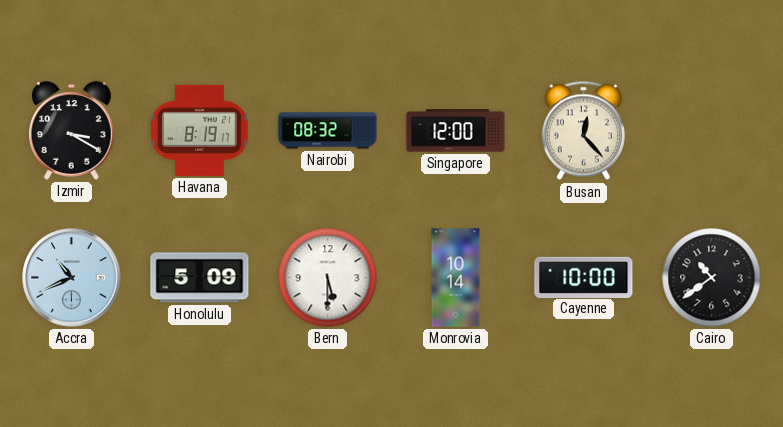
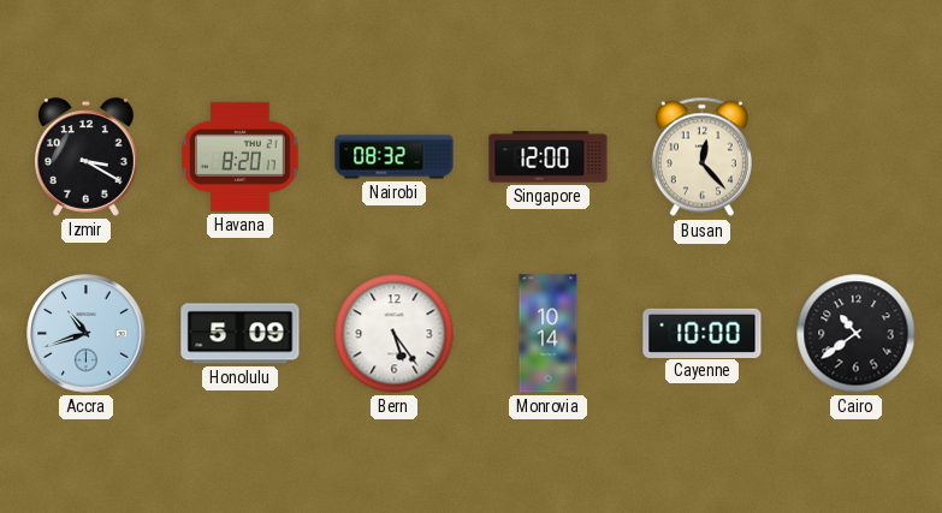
Havana: 8:19 -> 8:20 (241, 156)
Accra: 10:41 -> 10:42 (87, 334)
Bern: 5:30 -> 5:24 (395, 334)
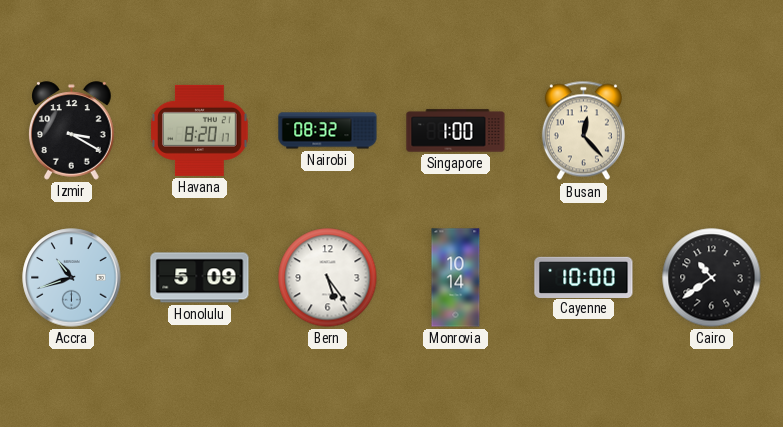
Singapore: 12:00 -> 1:00 (456, 131)
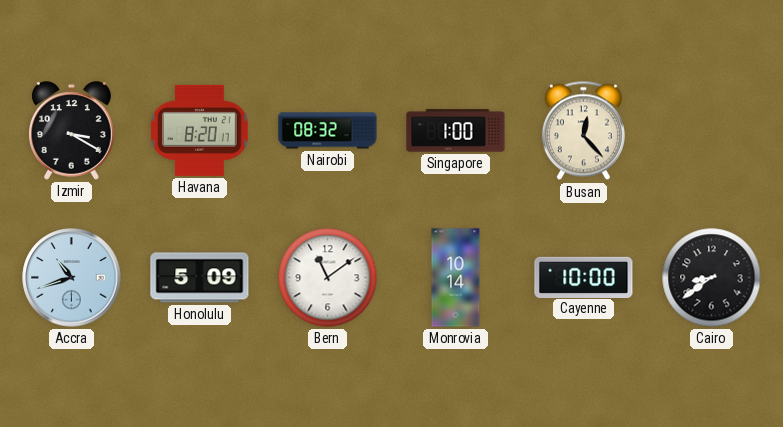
Bern: 5:24 -> 11:09 (328, 278)
Cairo: 10:39 -> 8:39 (712, 278)
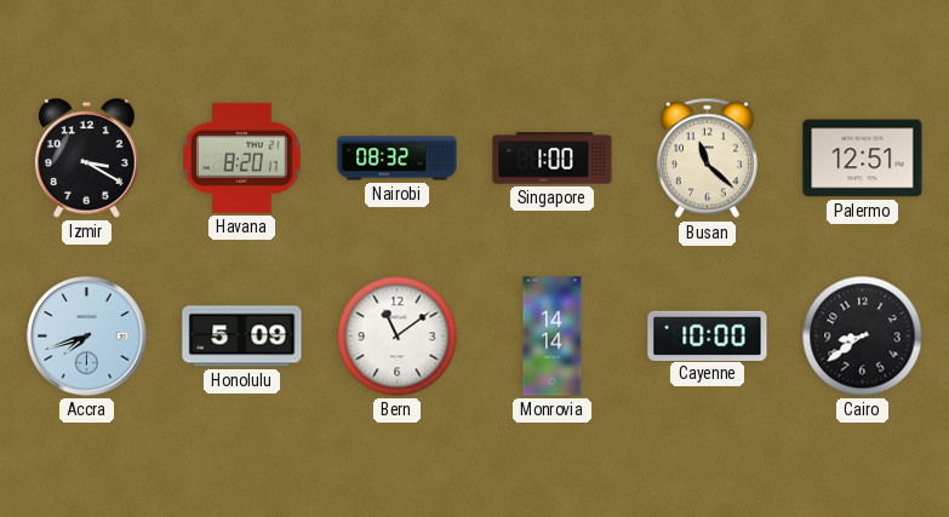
Busan: 12:23 -> 11:22 (707, 159)
Palermo: none -> 12:51 (863, 159)
Accra: 10:42 -> 7:42 (87, 337)
Monrovia: 10:14 -> 14:14 (553, 337)
